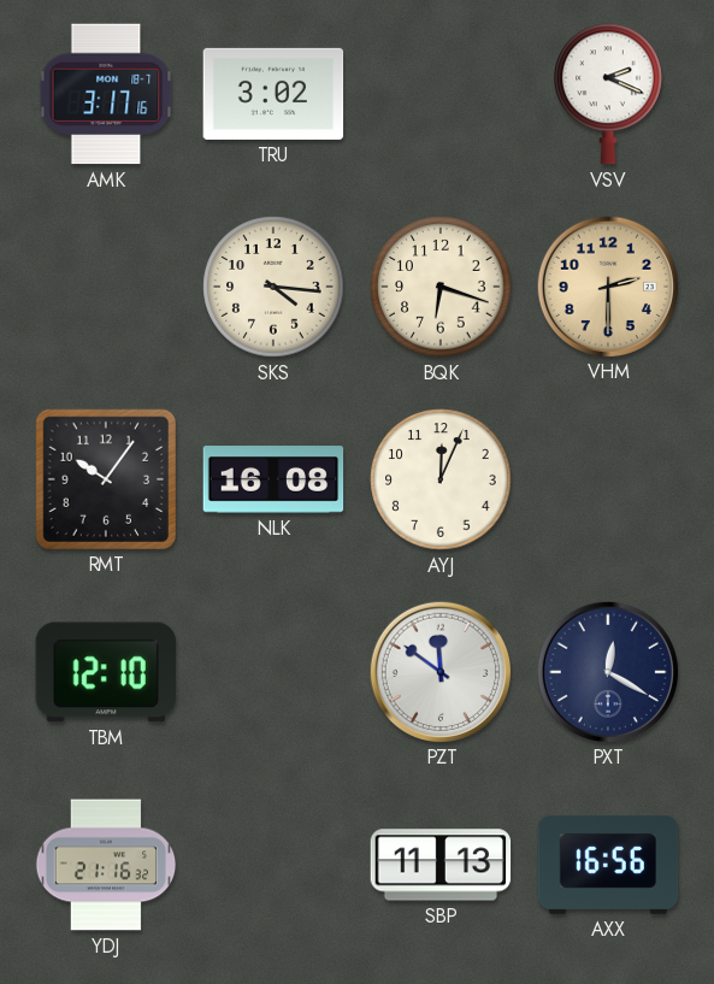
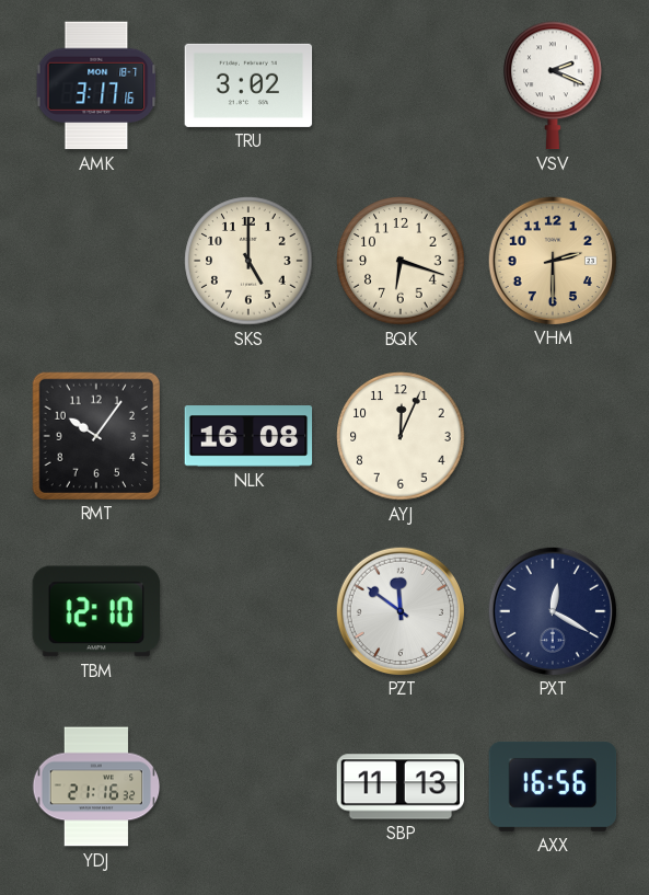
SKS: 4:16 -> 5:00 (248, 261)
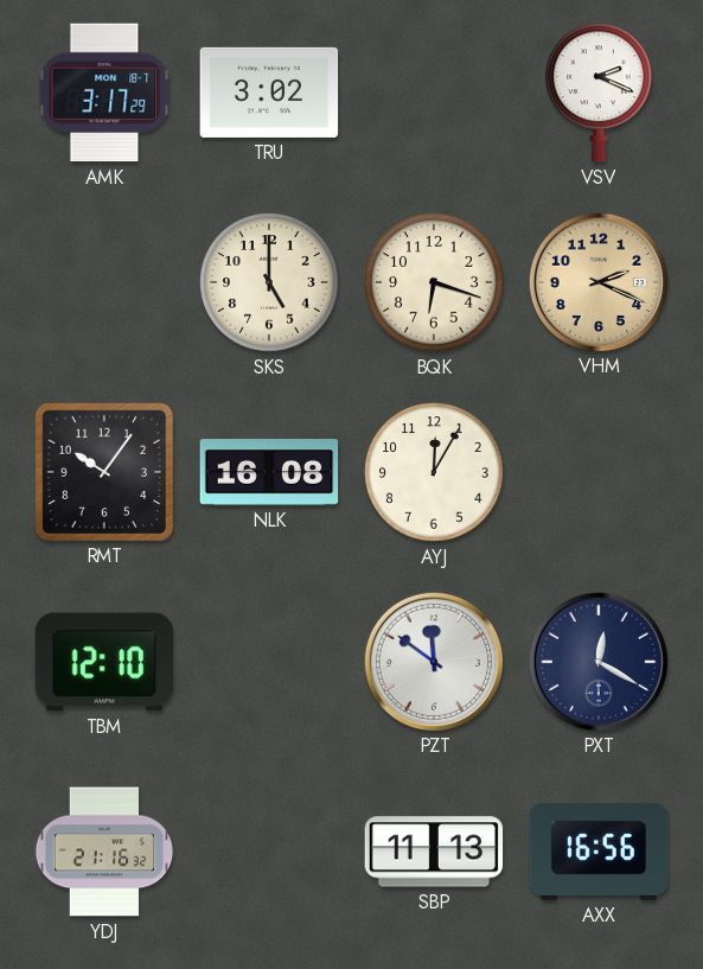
AMK: 3:17:16 -> 3:17:29 (104, 93)
VHM: 2:30 -> 2:19 (597, 281)
AYJ: 12:04 -> 12:05 (434, 472)
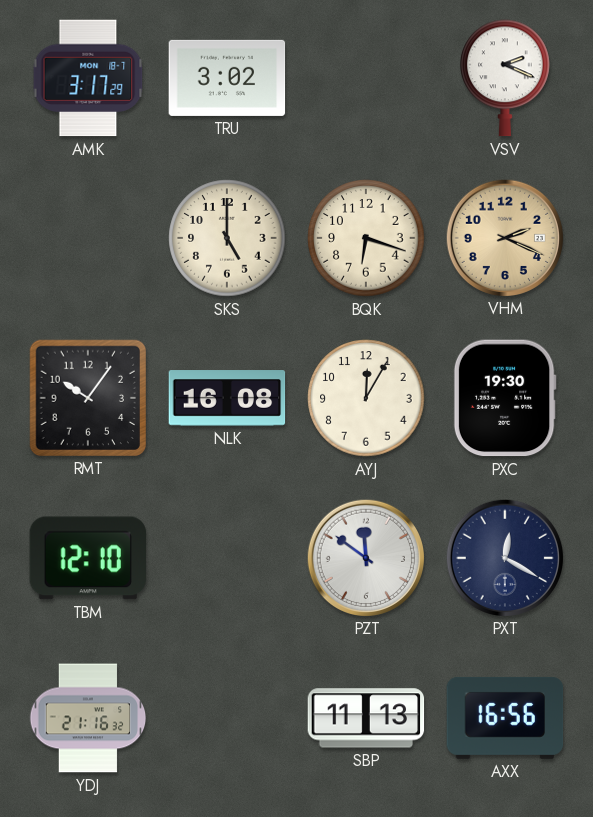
PXC: none -> 19:30 (505, 398)
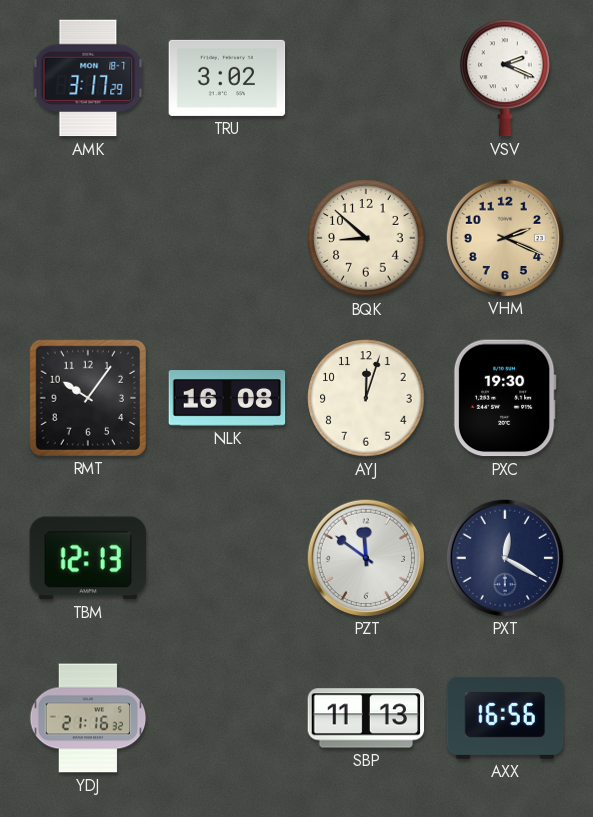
SKS: 5:00 -> none (227, 238)
BQK: 6:18 -> 8:52 (366, 238)
AYJ: 12:05 -> 12:03 (366, 398)
TBM: 12:10 -> 12:13 (87, 558)
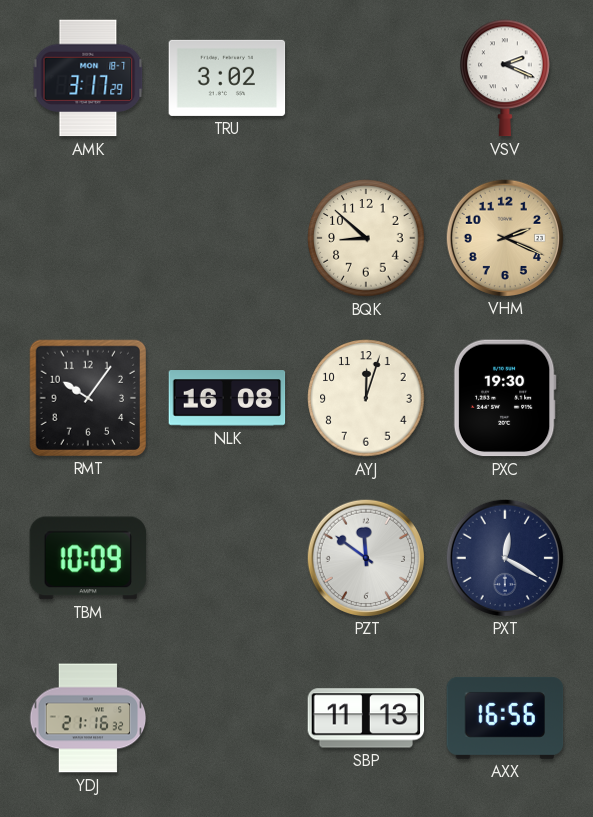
TBM: 12:13 -> 10:09 (87, 558)
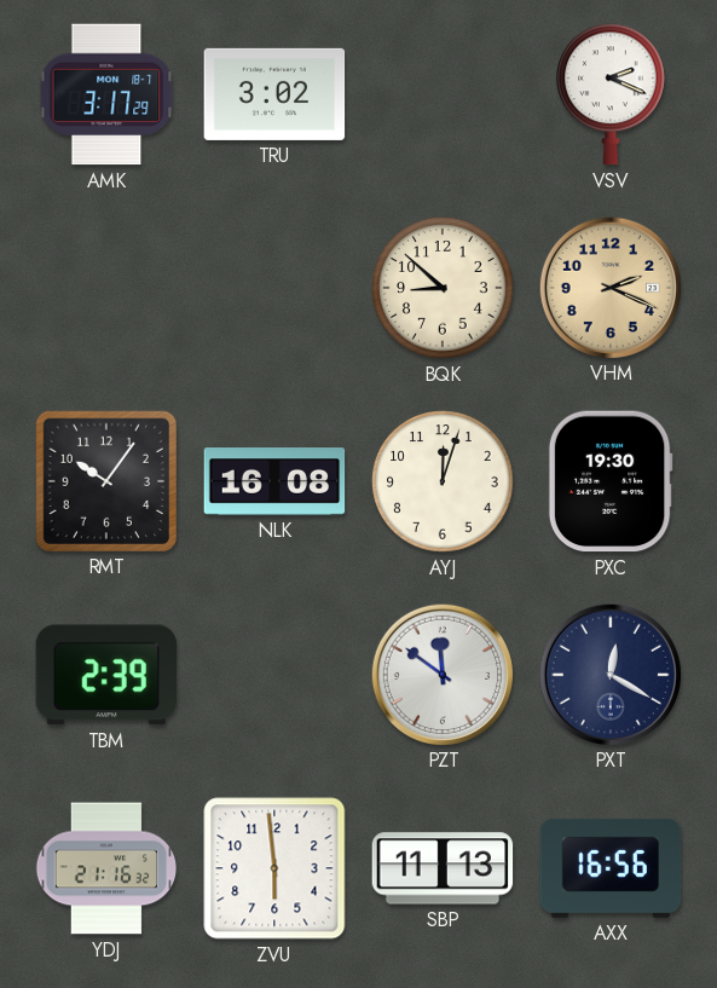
TBM: 10:09 -> 2:39 (105, 675)
ZVU: none -> 5:59 (274, 868)
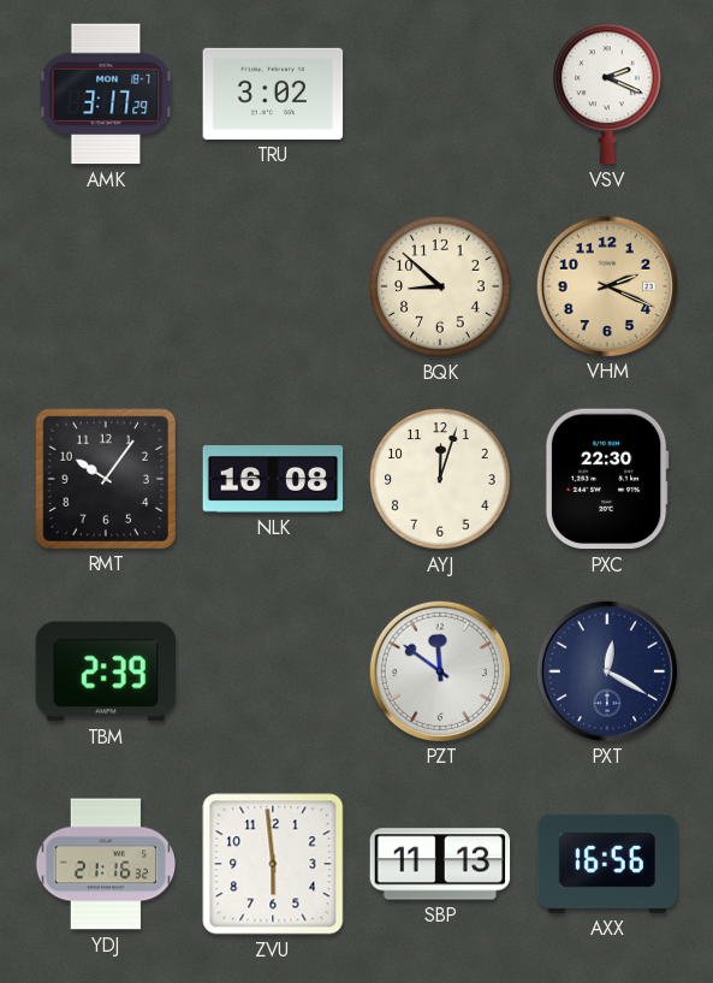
PXC: 19:30 -> 22:30 (607, 479)
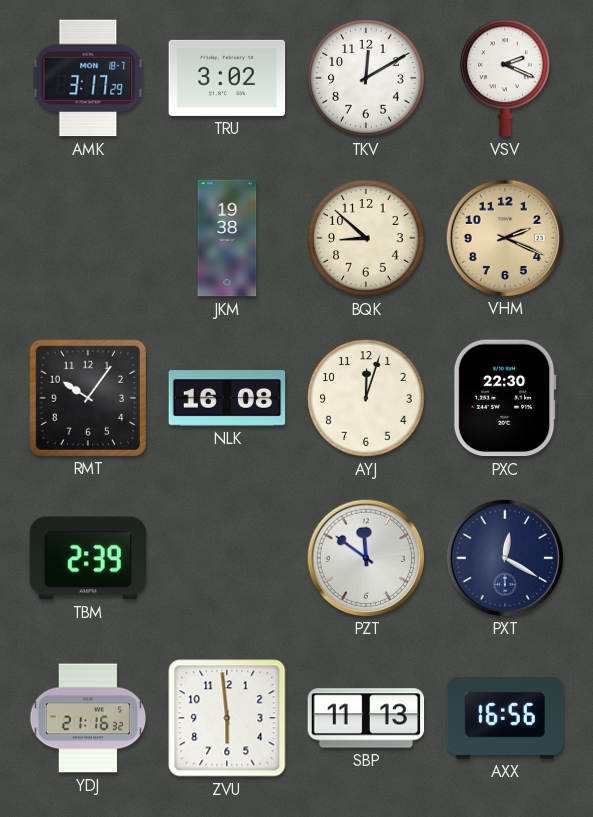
TKV: none -> 12:10 (366, 78)
JKM: none -> 19:38 (227, 238)
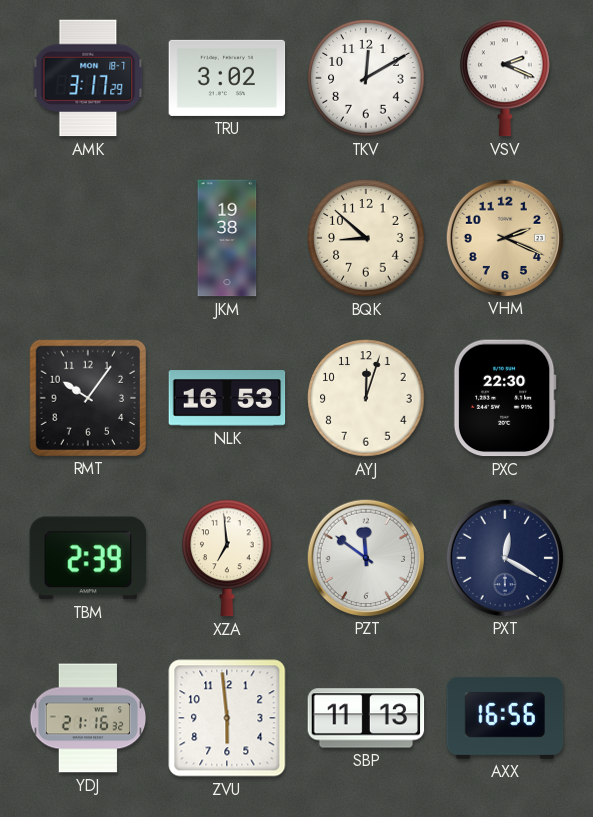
NLK: 16:08 -> 16:53 (227, 398)
XZA: none -> 6:59 (228, 558)
